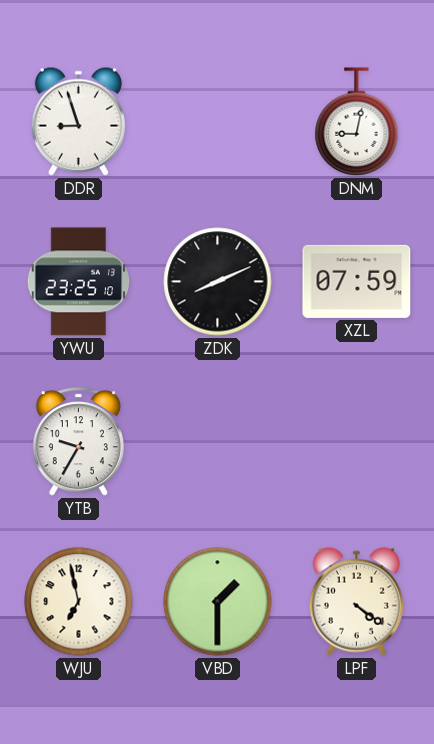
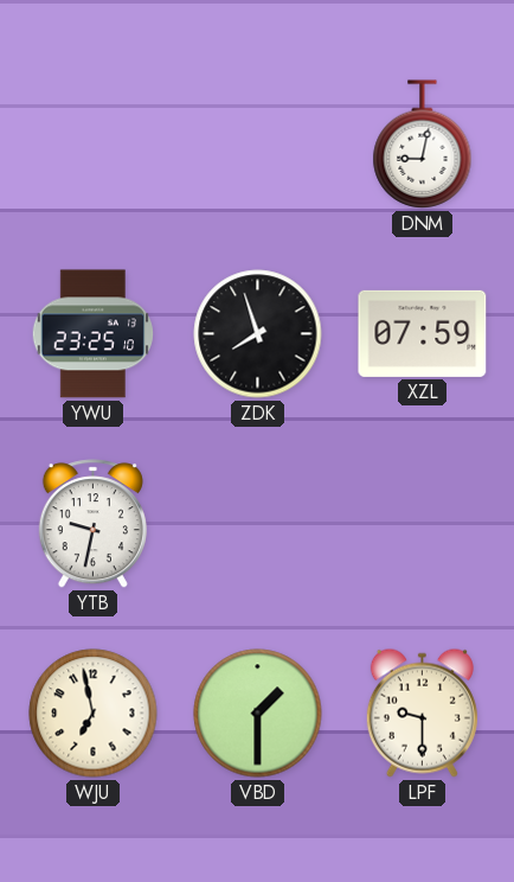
DDR: 8:57 -> none (78, 121)
ZDK: 8:11 -> 7:57 (258, 334)
YTB: 9:35 -> 9:32 (92, 524)
LPF: 4:21 -> 9:30 (422, 712)
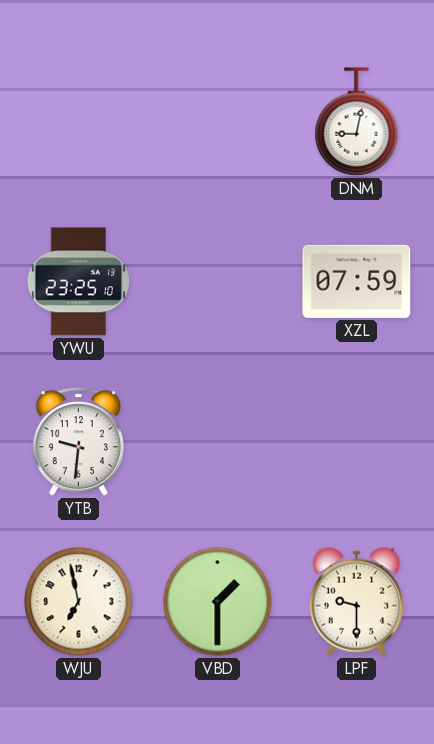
ZDK: 7:57 -> none (258, 334)
YTB: 9:32 -> 9:31 (78, 442)
